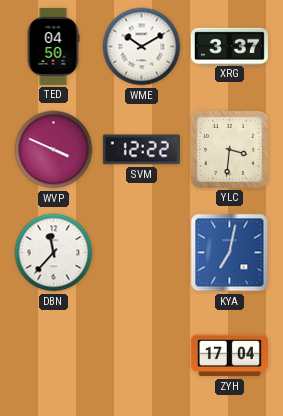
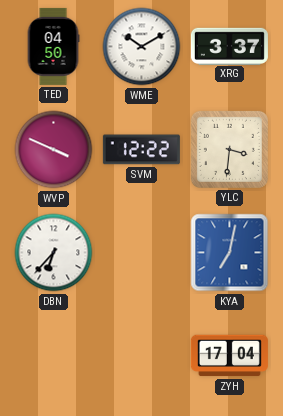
DBN: 11:37 -> 6:37 (54, 253)
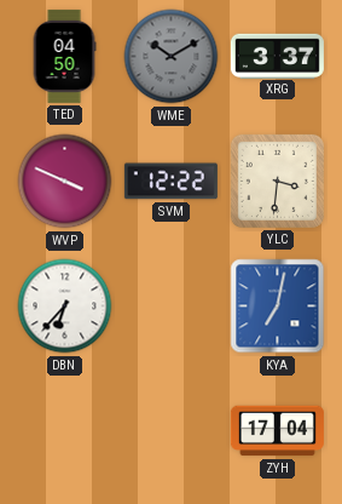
WME dial: white -> grey (172, 57)
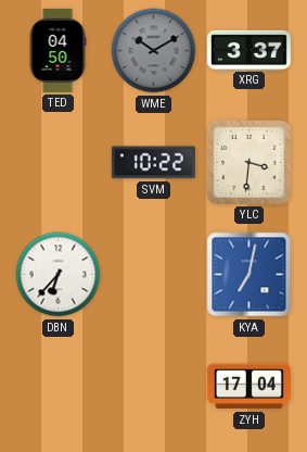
WVP: 3:49 -> none (65, 182)
SVM: 12:22 -> 10:22 (153, 163)
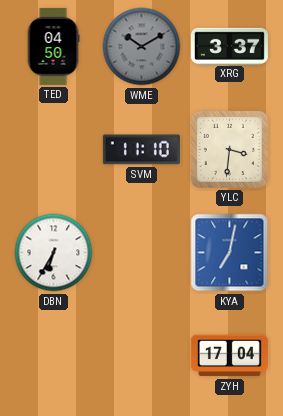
SVM: 10:22 -> 11:10 (141, 150)
DBN: 6:37 -> 6:35 (54, 253)
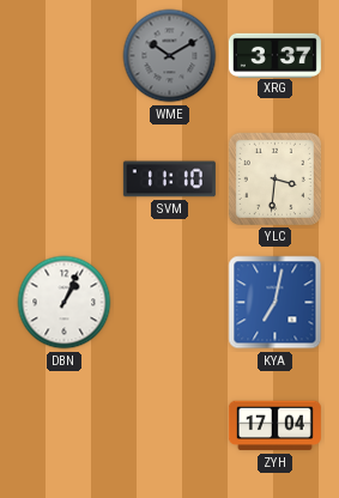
TED: 04:50 -> none (53, 46)
DBN: 6:35 -> 1:04 (65, 303)
